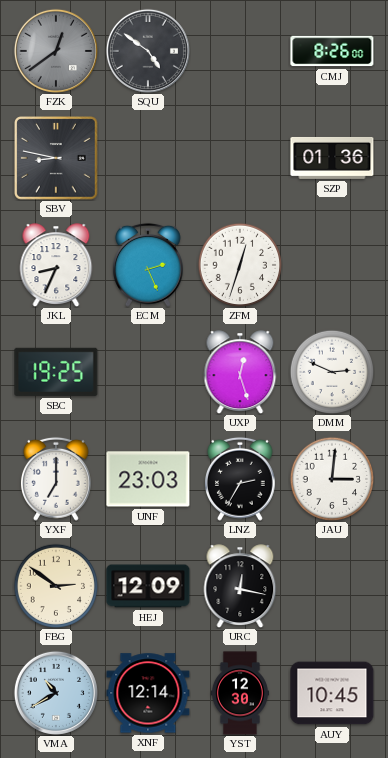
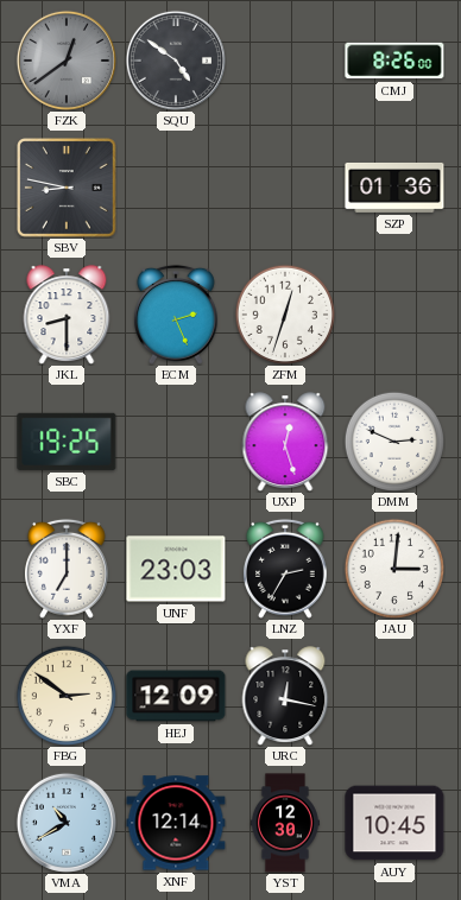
JKL: 8:34 -> 8:30 (67, 315)
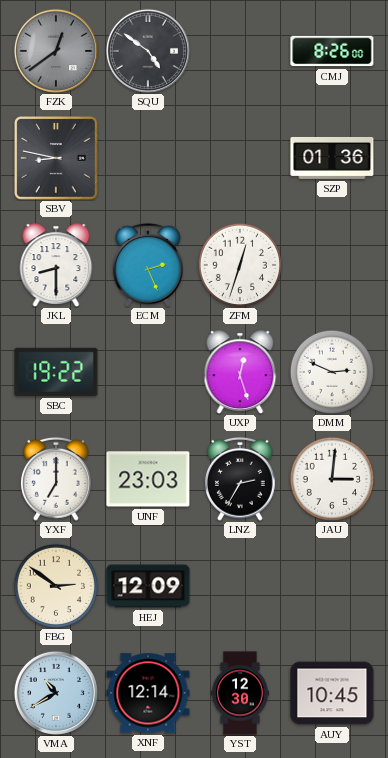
SBC: 19:25 -> 19:22 (56, 372)
URC: 12:17 -> none (285, 696)
